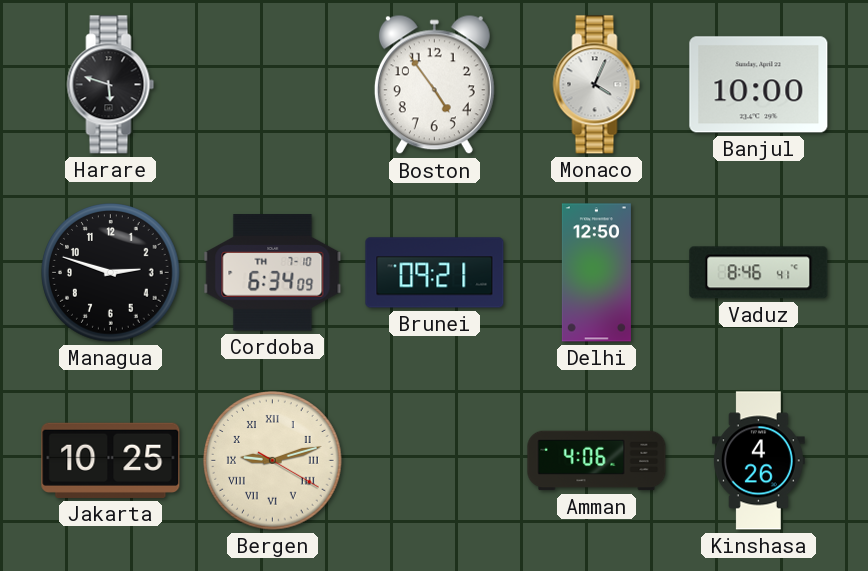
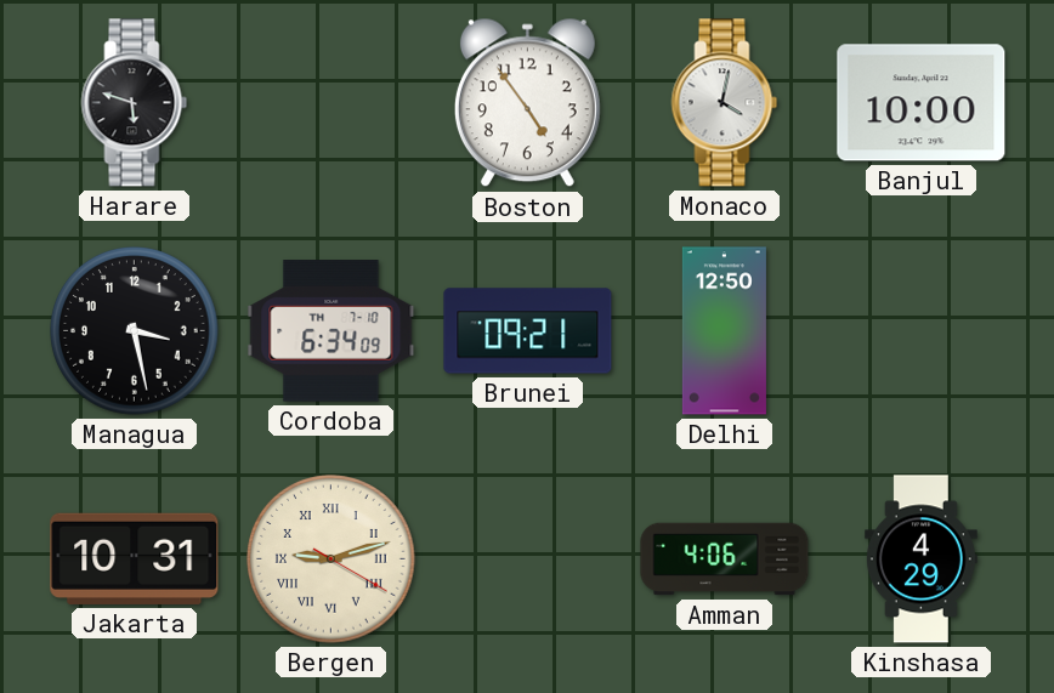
Monaco: 4:04 -> 4:02 (725, 103)
Managua: 2:48 -> 3:28 (135, 331)
Vaduz: 8:46 -> none (759, 273)
Jakarta: 10:25 -> 10:31 (135, 558)
Kinshasa: 4:26 -> 4:29 (920, 559)
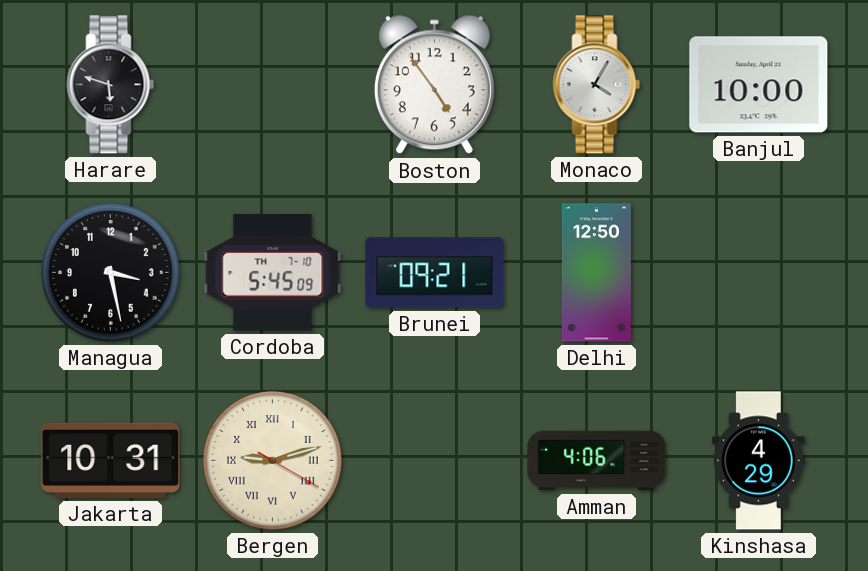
Monaco: 4:02 -> 4:05 (597, 85)
Cordoba: 6:34 -> 5:45 (273, 273)
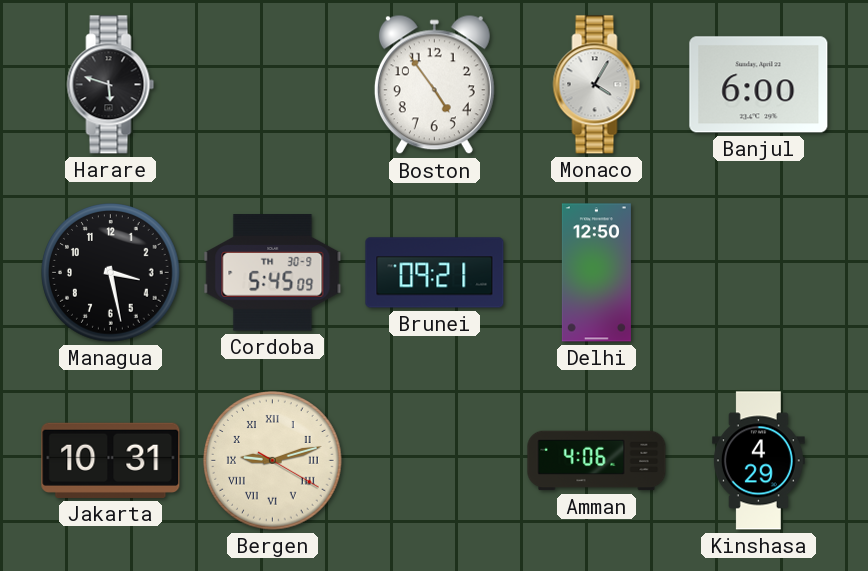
Banjul: 10:00 -> 6:00 (759, 85)
Cordoba date: TH 7-10 -> TH 30-9 (273, 273)
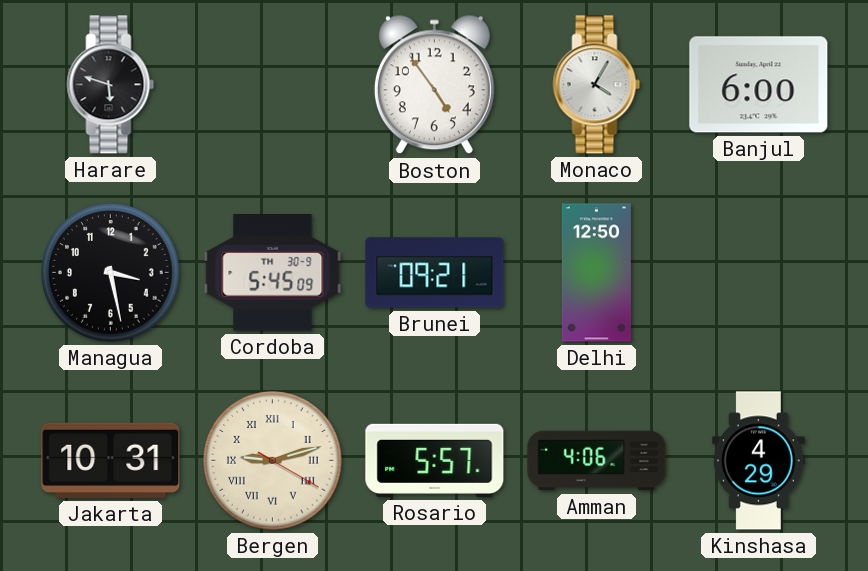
Rosario: none -> 5:57 (435, 460)
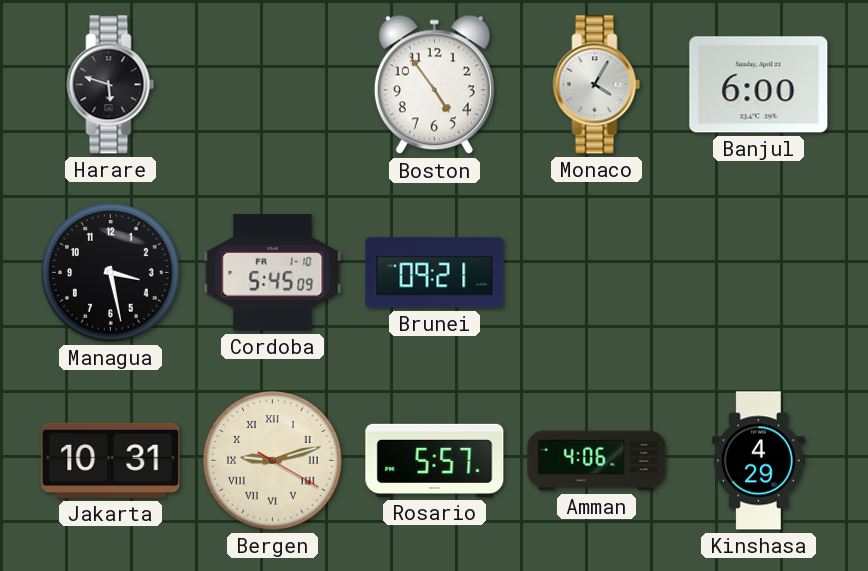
Cordoba date: TH 30-9 -> FR 1-10 (273, 273)
Delhi: 12:50 -> none (596, 273)
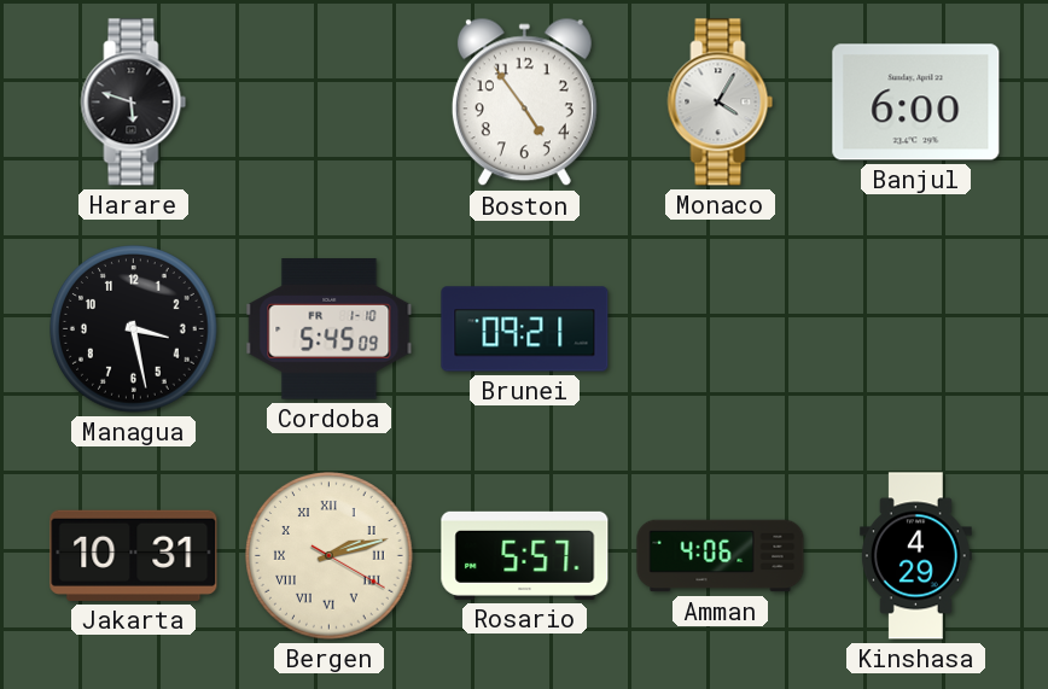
Bergen: 9:12 -> 2:12 (330, 556)
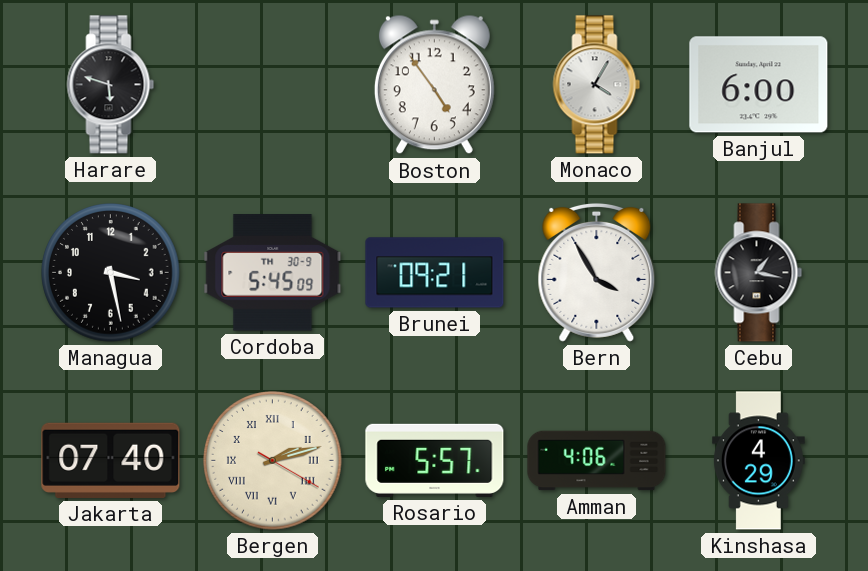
Cordoba date: FR 1-10 -> TH 30-9 (273, 273)
Bern: none -> 3:55 (597, 272)
Cebu: none -> 1:17 (759, 273)
Jakarta: 10:31 -> 07:40 (111, 460)
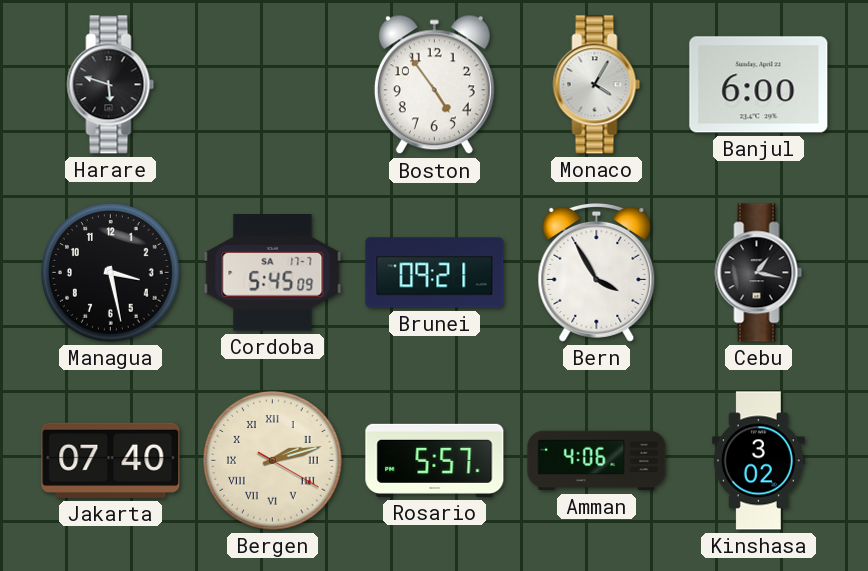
Cordoba date: TH 30-9 -> SA 17-7 (273, 273)
Kinshasa: 4:29 -> 3:02 (758, 461)
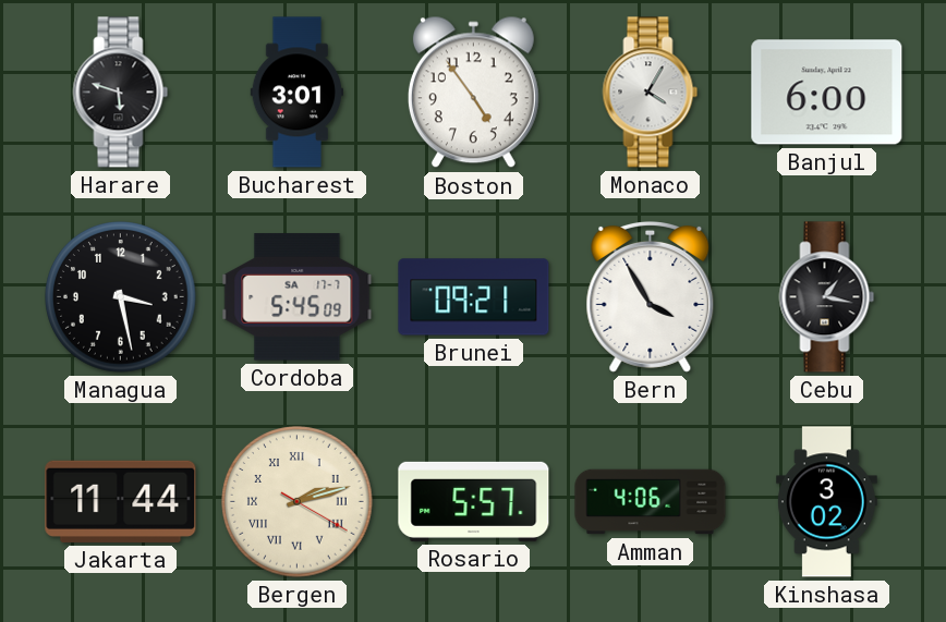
Bucharest: none -> 3:01 (298, 93)
Jakarta: 07:40 -> 11:44 (121, 501)
